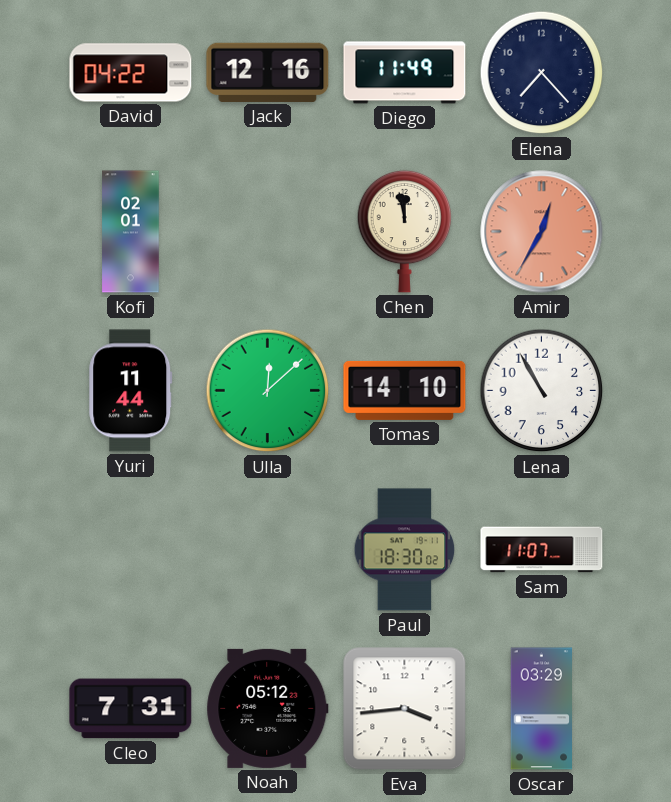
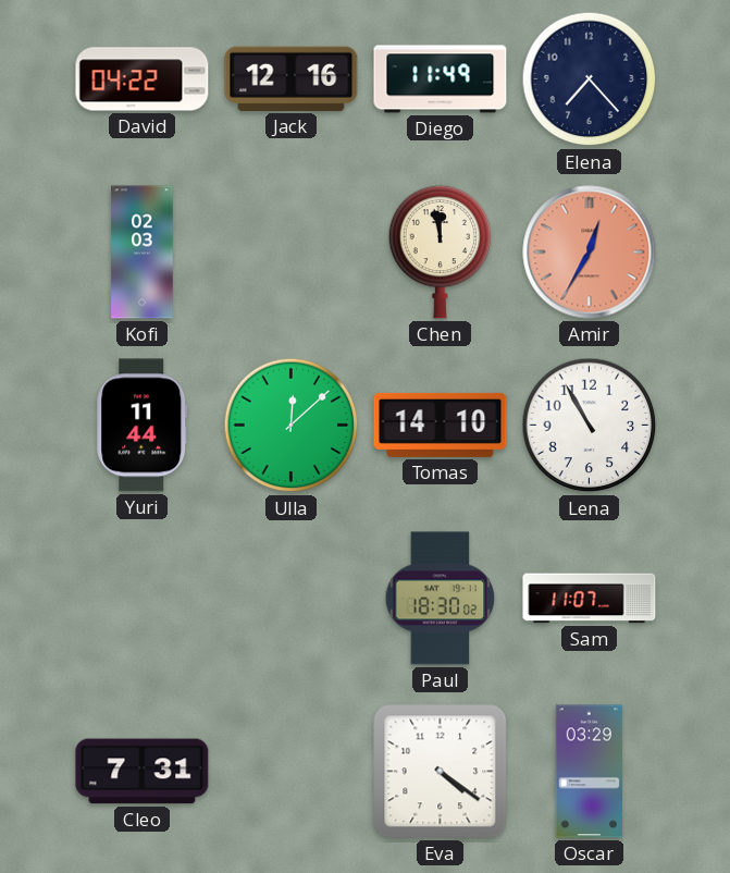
Kofi: 02:01 -> 02:03 (143, 253)
Noah: 05:12 -> none (268, 708)
Eva: 3:44 -> 4:21 (441, 772)
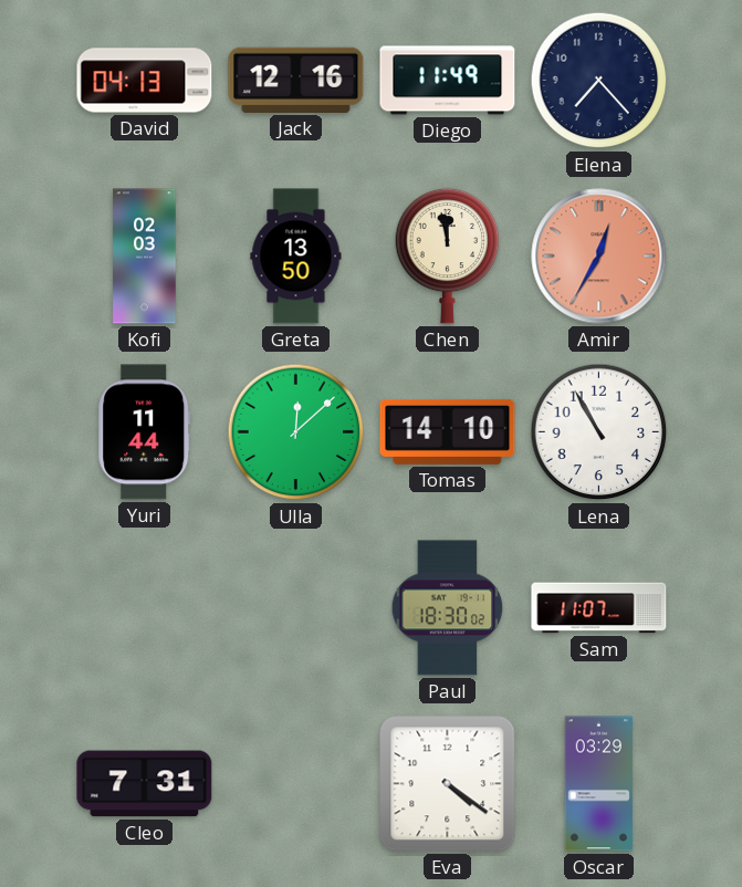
David: 04:22 -> 04:13 (145, 81)
Greta: none -> 13:50 (296, 257)
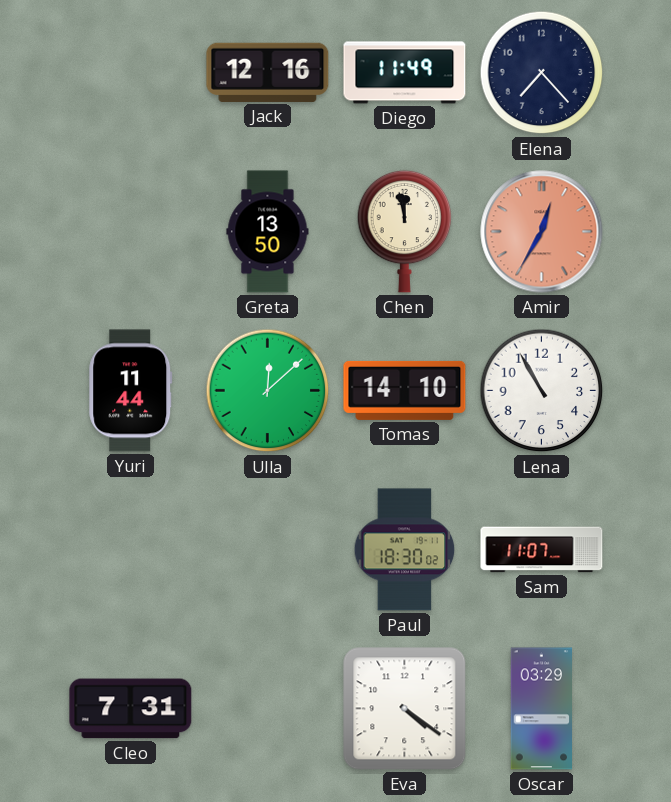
David: 04:13 -> none (145, 81)
Kofi: 02:03 -> none (145, 257)
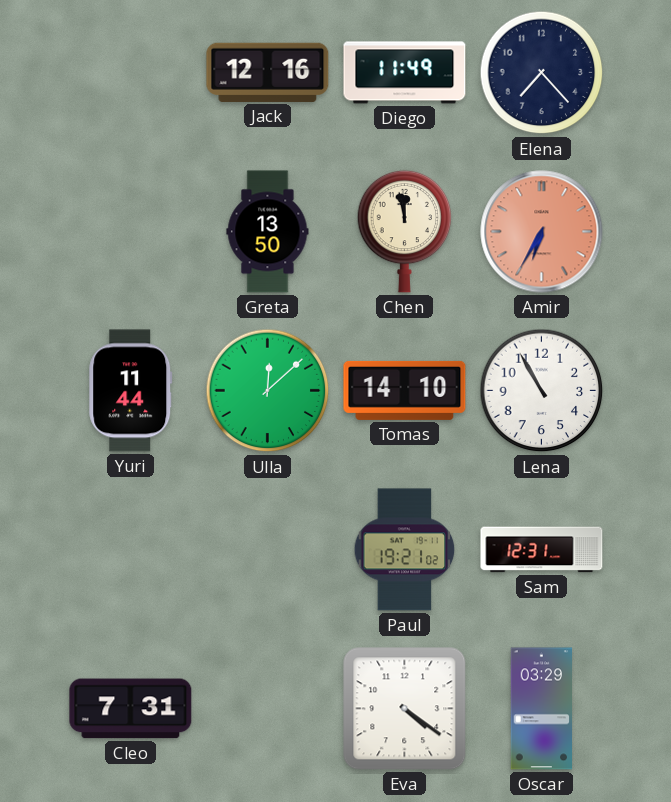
Amir: 12:35 -> 6:35 (542, 232)
Paul: 18:30 -> 19:21 (405, 550)
Sam: 11:07 -> 12:31 (542, 550)
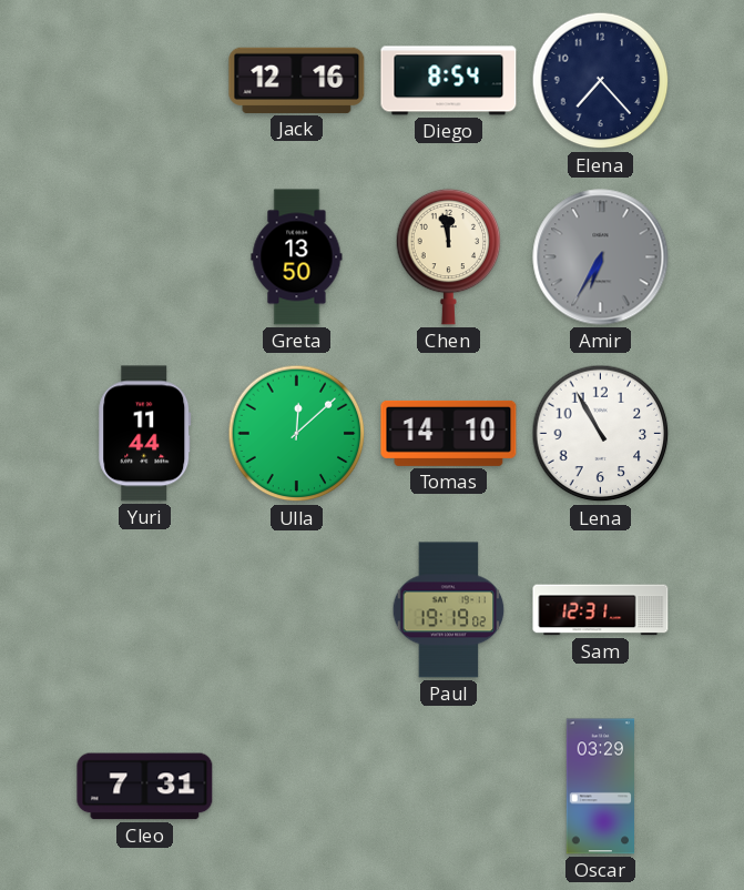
Diego: 11:49 -> 8:54 (449, 81)
Amir dial: salmon -> grey (601, 257)
Paul: 19:21 -> 19:19 (449, 610)
Eva: 4:21 -> none (405, 709)
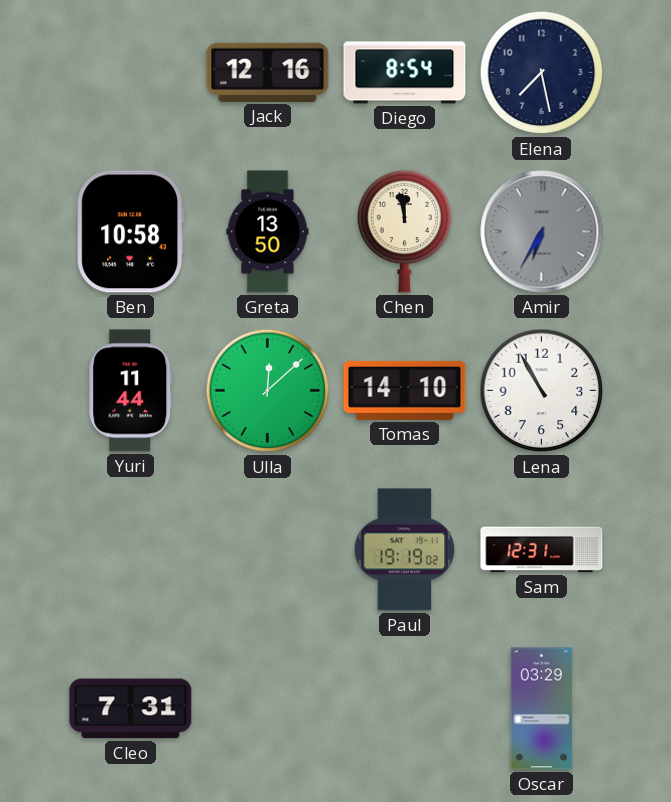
Elena: 7:23 -> 7:28 (542, 73)
Ben: none -> 10:58 (130, 232)
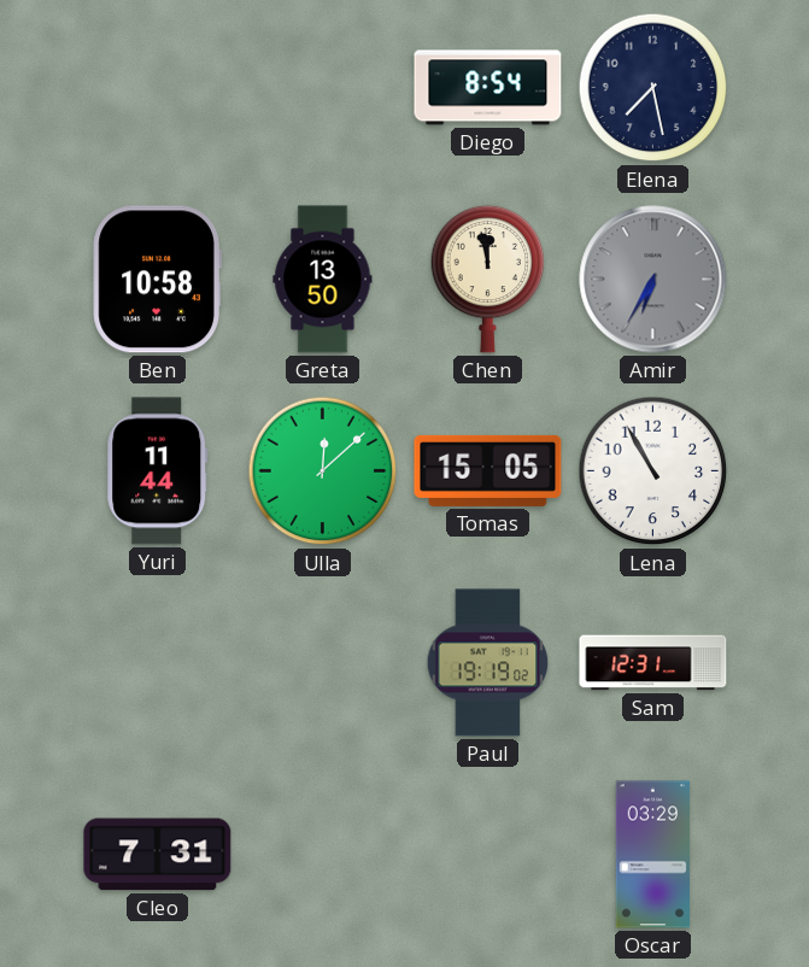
Jack: 12:16 -> none (268, 72)
Tomas: 14:10 -> 15:05 (488, 470)
